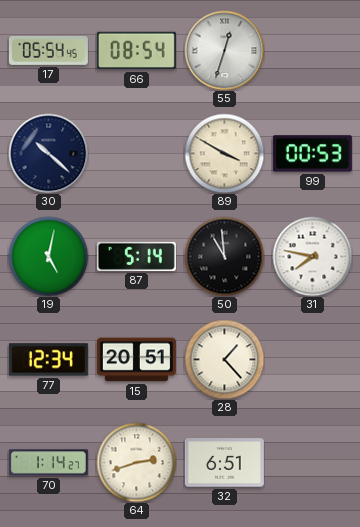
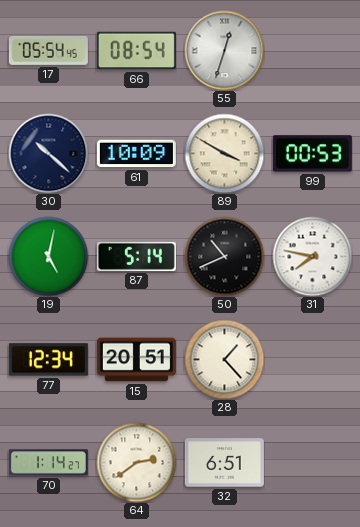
61: none -> 10:09 (136, 154)
50: 10:59 -> 10:41 (224, 256)
64: 2:42 -> 2:39 (136, 462)
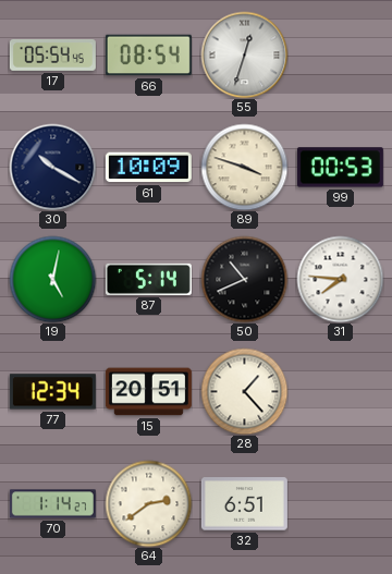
30: 10:22 -> 10:20 (52, 167)
89: 3:50 -> 3:48 (244, 167)
31: 7:47 -> 7:46 (340, 279)
